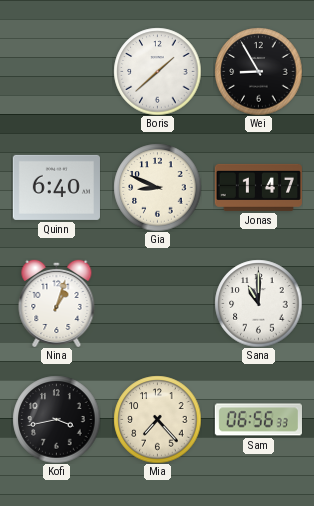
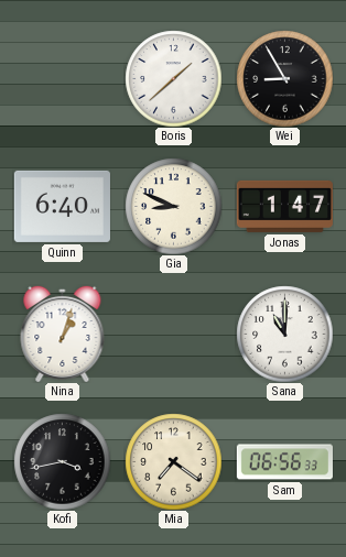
Mia: 7:23 -> 7:21 (173, 461)
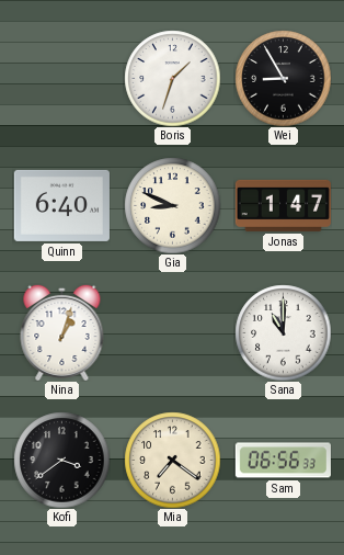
Boris: 1:38 -> 1:33 (172, 78)
Kofi: 3:43 -> 3:39 (61, 460)
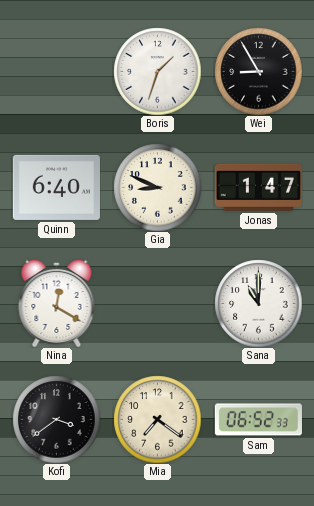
Nina: 1:03 -> 12:20 (57, 303)
Sam: 06:56 -> 06:52 (258, 420)
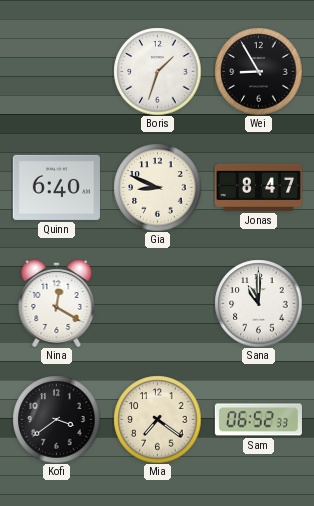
Jonas: 1:47 -> 8:47 (258, 187)
